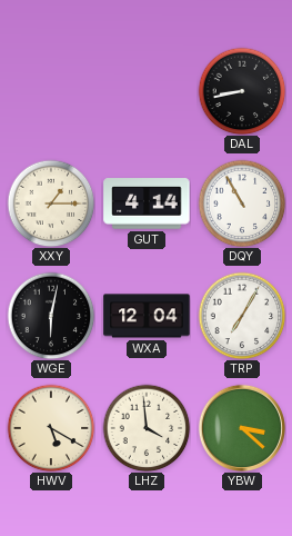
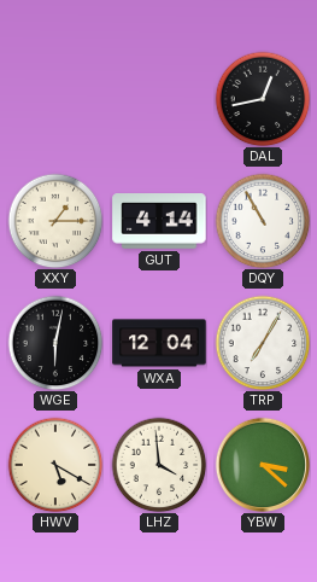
DAL: 8:43 -> 12:43 (263, 99)
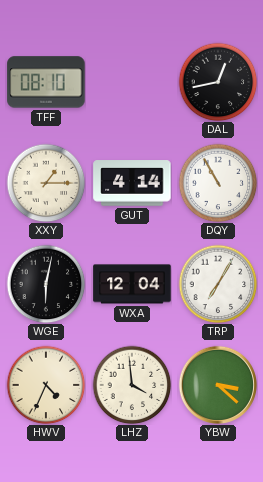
TFF: none -> 08:10 (46, 82)
HWV: 5:20 -> 4:34 (46, 385)
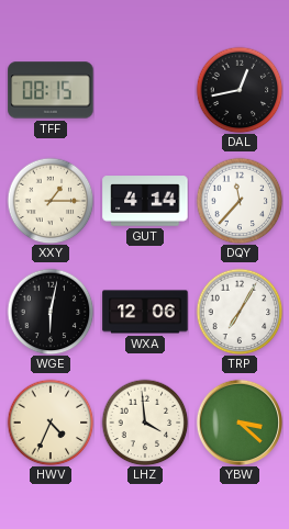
TFF: 08:10 -> 08:15 (51, 90)
DQY: 10:55 -> 11:37 (240, 201)
WXA: 12:04 -> 12:06 (145, 312)
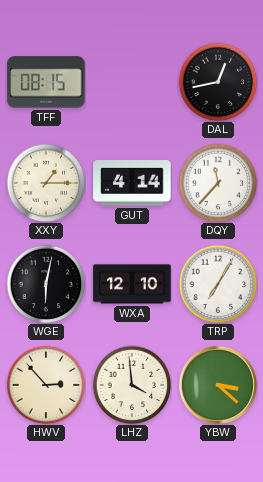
WXA: 12:06 -> 12:10 (132, 284)
HWV: 4:34 -> 2:53 (46, 385)
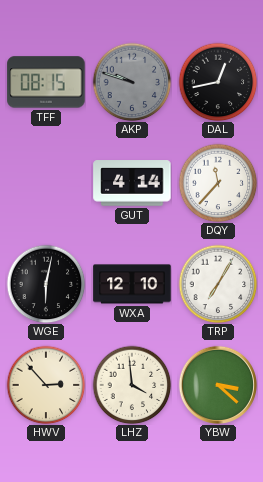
AKP: none -> 9:48 (132, 82)
XXY: 1:15 -> none (46, 183)
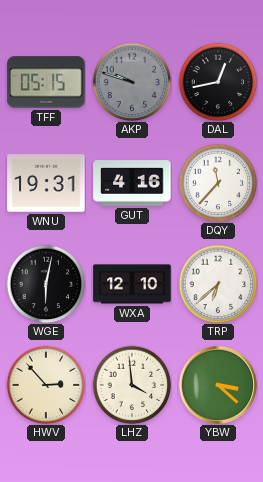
TFF: 08:15 -> 05:15 (46, 82)
WNU: none -> 19:31 (46, 183)
GUT: 4:14 -> 4:16 (132, 183)
TRP: 7:05 -> 6:38 (218, 284)
